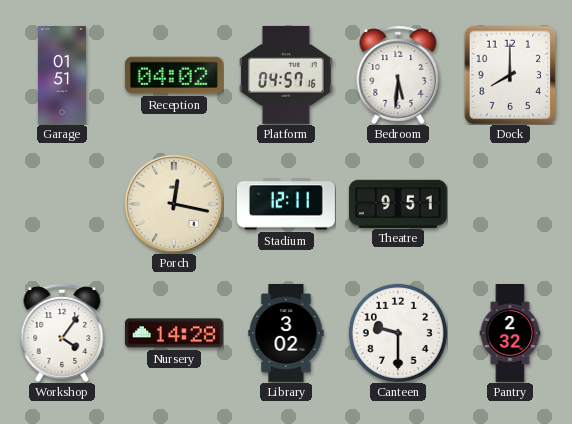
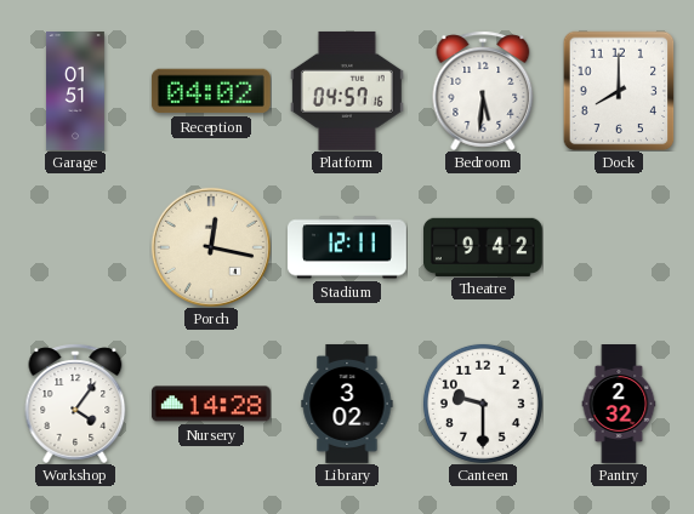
Theatre: 9:51 -> 9:42 (483, 246)
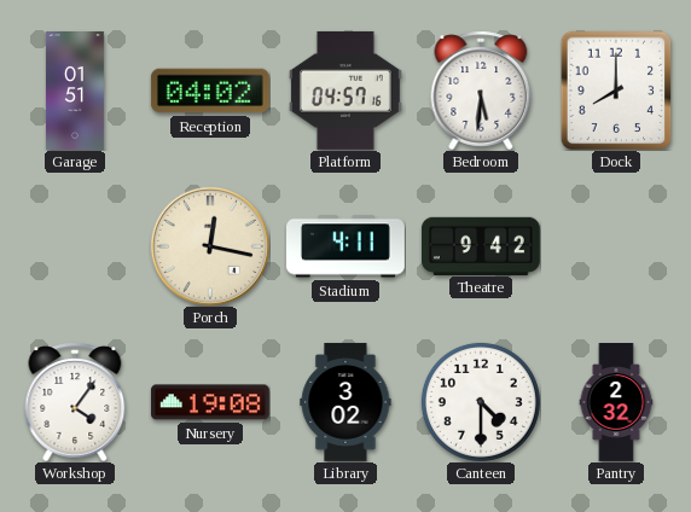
Stadium: 12:11 -> 4:11 (347, 246)
Nursery: 14:28 -> 19:08 (210, 402)
Canteen: 9:30 -> 4:30 (481, 402)
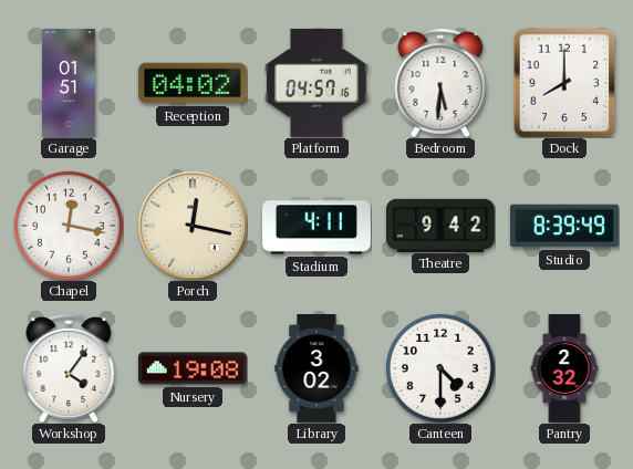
Chapel: none -> 12:17 (69, 226)
Studio: none -> 8:39 (564, 226)
